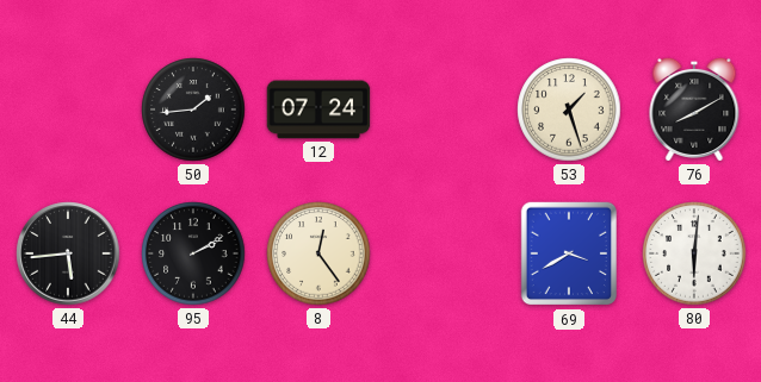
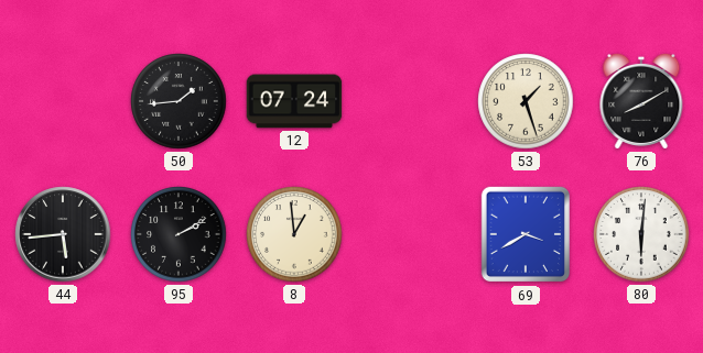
8: 12:24 -> 12:59 (294, 234)
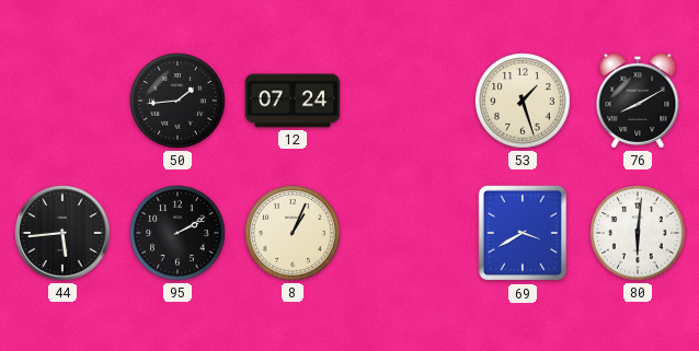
8: 12:59 -> 1:04 (293, 233)
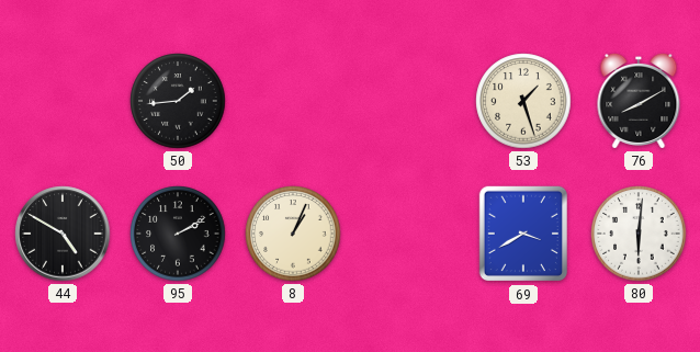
12: 07:24 -> none (293, 101)
44: 5:44 -> 4:50 (63, 234)
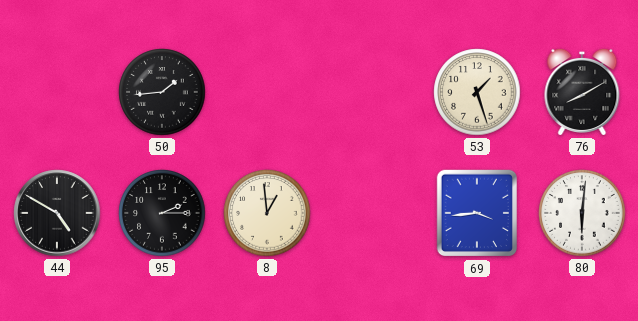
95: 2:10 -> 2:15 (162, 213)
8: 1:04 -> 12:59 (267, 213)
69: 3:40 -> 3:44 (476, 213)
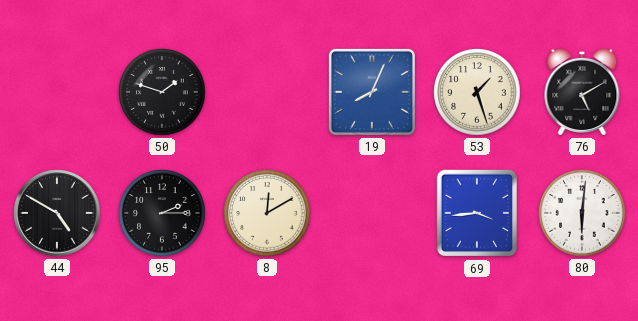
50: 1:44 -> 1:48 (162, 92)
19: none -> 8:04 (372, 92)
76: 8:10 -> 5:10 (582, 92)
8: 12:59 -> 12:10 (267, 213)
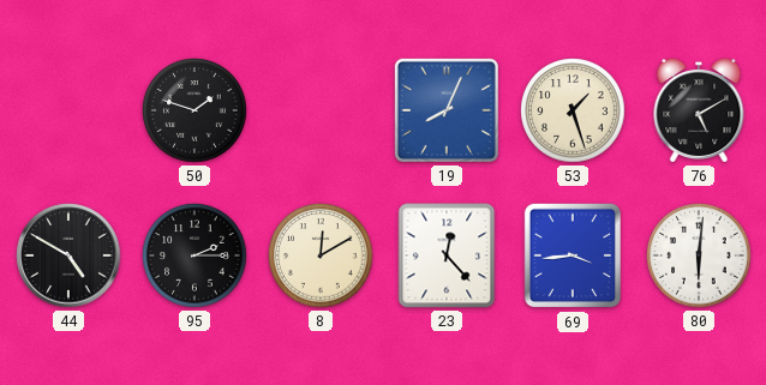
23: none -> 12:23 (447, 255)
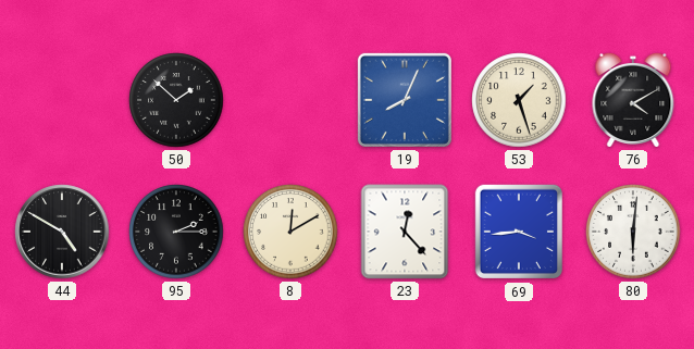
50: 1:48 -> 1:52 (176, 100)
76: 5:10 -> 4:10 (633, 100)
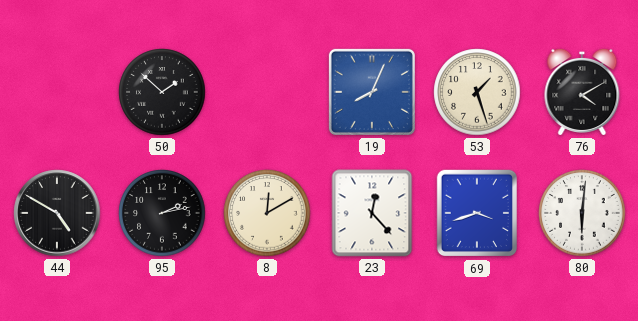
95: 2:15 -> 2:13 (162, 213)
69: 3:44 -> 3:42 (476, 213)
